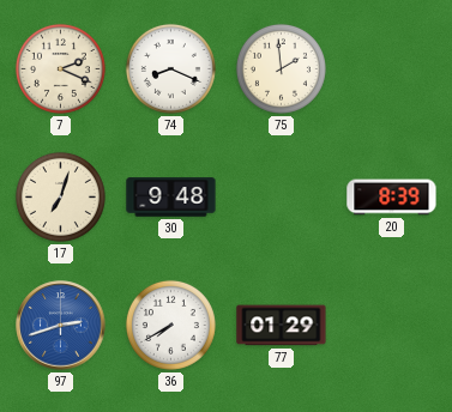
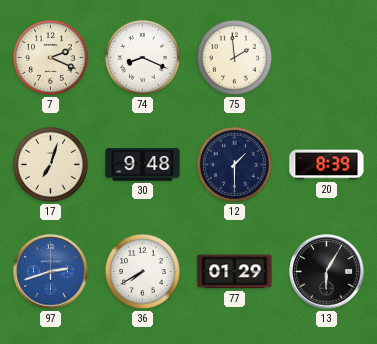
12: none -> 1:30 (234, 164)
13: none -> 6:05 (327, 272)
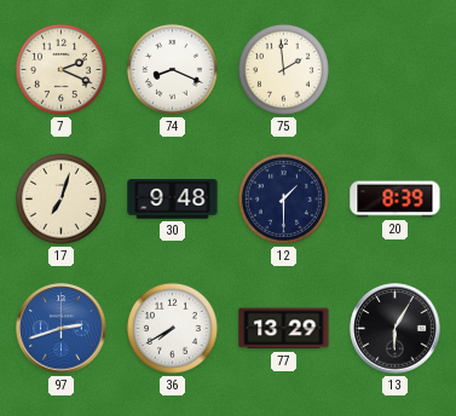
77: 01:29 -> 13:29 (284, 329)
